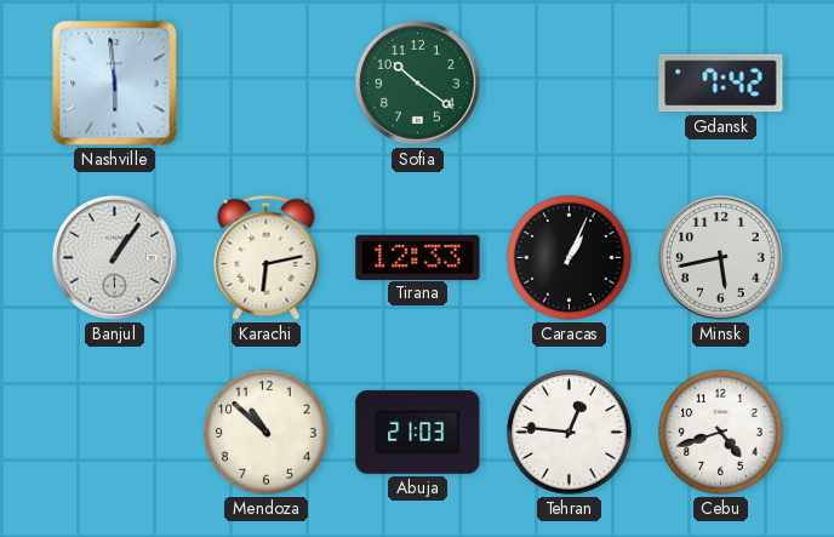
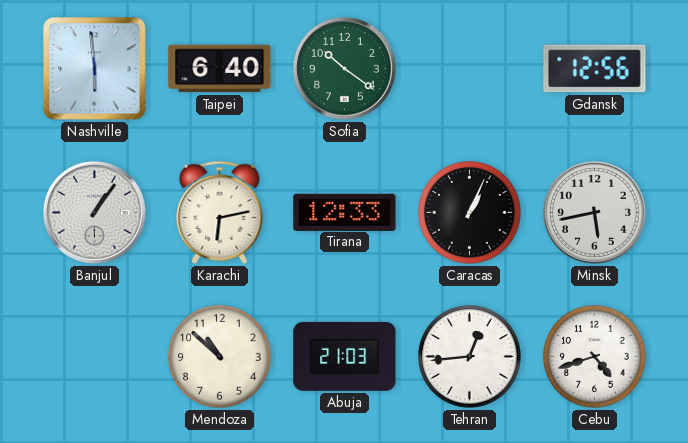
Taipei: none -> 6:40 (220, 69)
Gdansk: 7:42 -> 12:56 (595, 69)
Tehran: 12:46 -> 12:44 (470, 357)
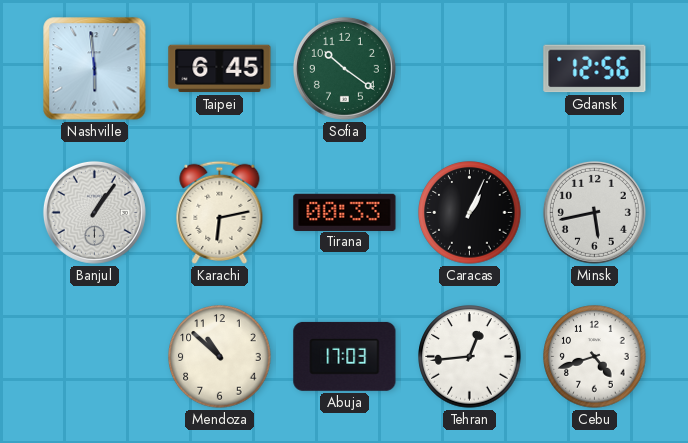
Taipei: 6:40 -> 6:45 (220, 69)
Tirana: 12:33 -> 00:33 (345, 212)
Abuja: 21:03 -> 17:03 (345, 356)
